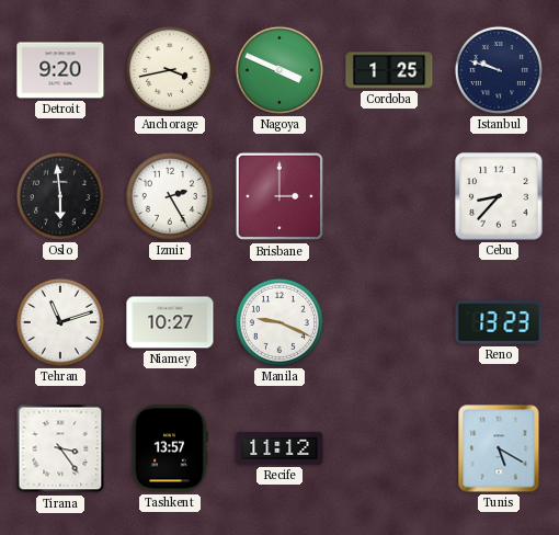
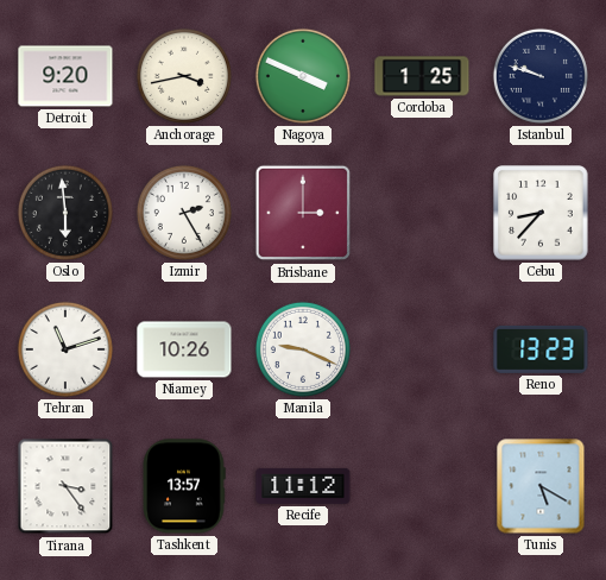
Niamey: 10:27 -> 10:26 (184, 349)
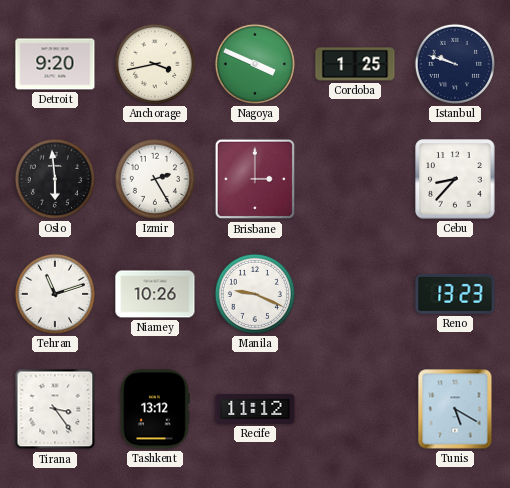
Tashkent: 13:57 -> 13:12 (155, 409)
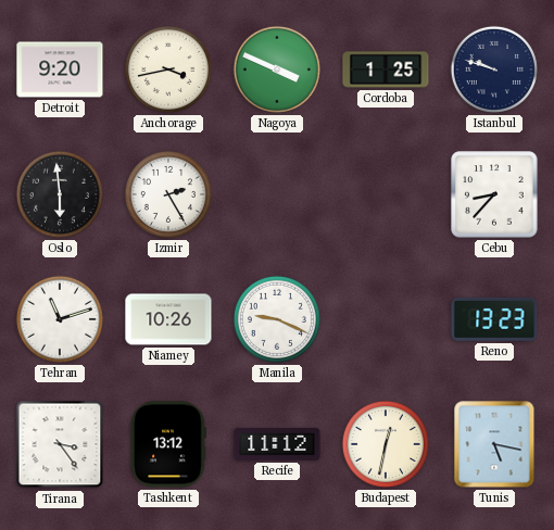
Brisbane: 3:00 -> none (255, 179)
Budapest: none -> 12:32 (386, 444)
Tunis: 5:20 -> 5:17 (494, 444)
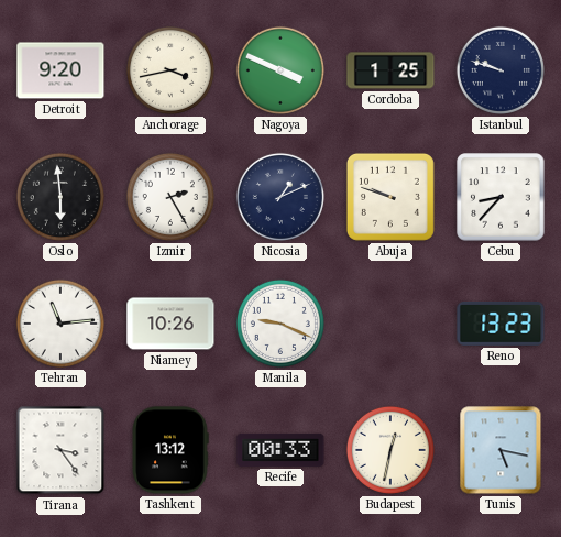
Nicosia: none -> 1:11 (280, 197)
Abuja: none -> 9:48 (391, 197)
Tehran: 11:12 -> 11:14 (61, 324)
Recife: 11:12 -> 00:33 (280, 450)
